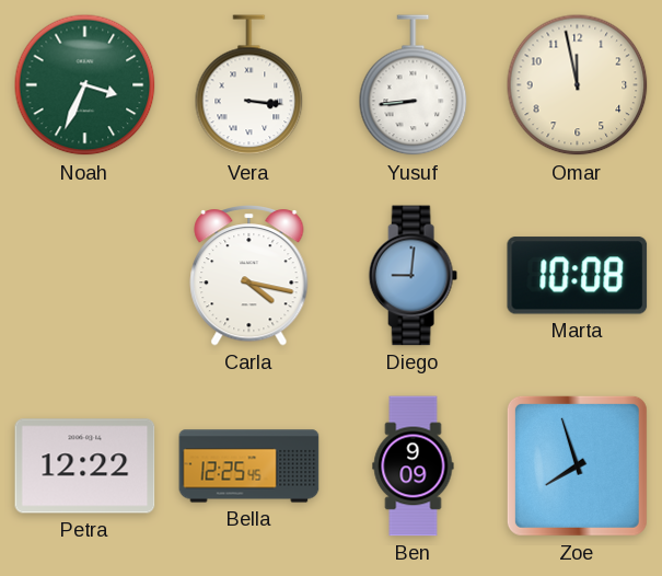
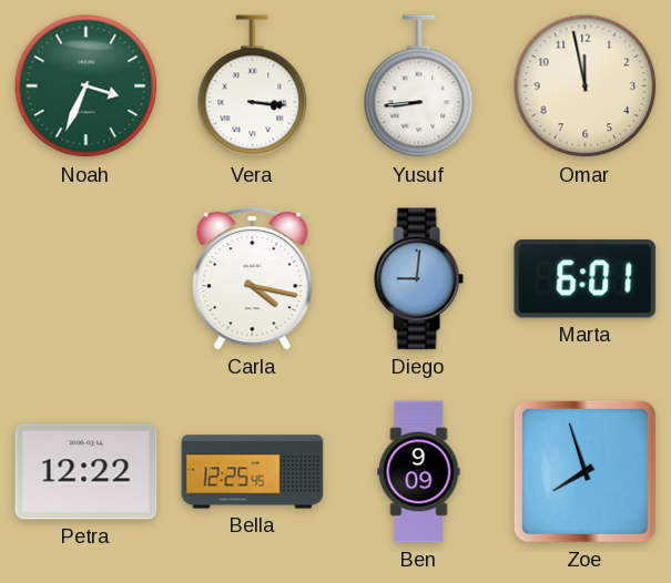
Marta: 10:08 -> 6:01 (586, 279)
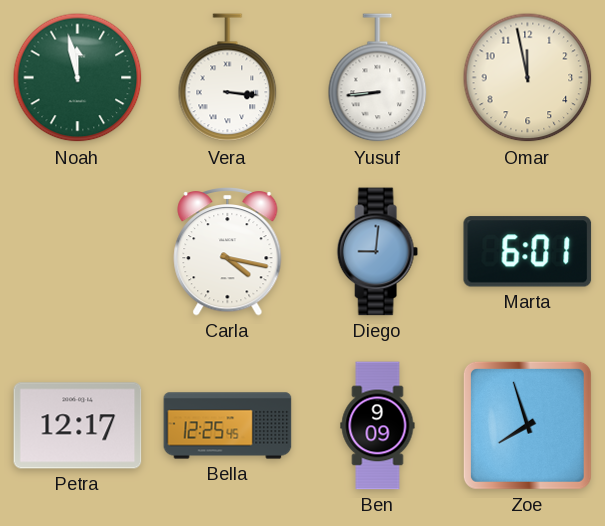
Noah: 3:34 -> 11:58 (78, 78)
Petra: 12:22 -> 12:17 (78, 426)
